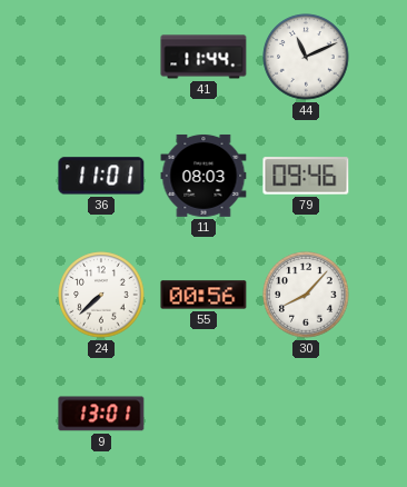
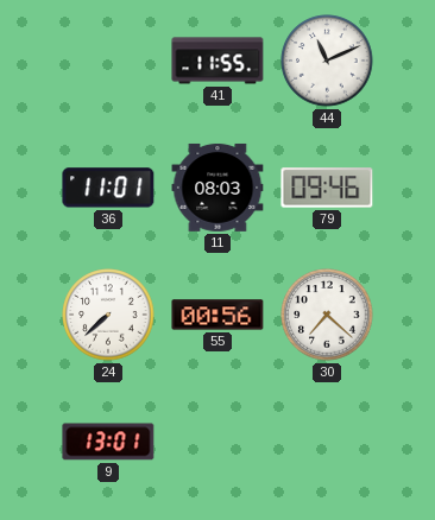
41: 11:44 -> 11:55 (218, 61)
30: 8:07 -> 7:22 (327, 315)
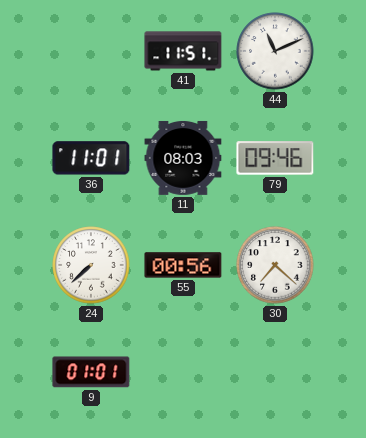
41: 11:55 -> 11:51 (183, 51)
9: 13:01 -> 01:01 (91, 372)
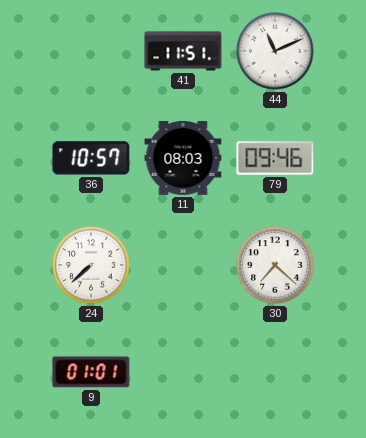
36: 11:01 -> 10:57 (91, 158)
55: 00:56 -> none (183, 265)
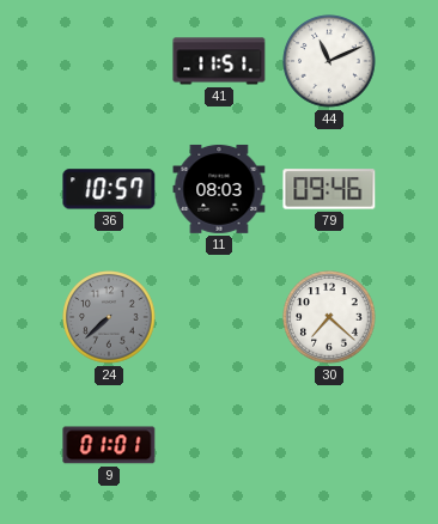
24 dial: white -> grey (109, 317)
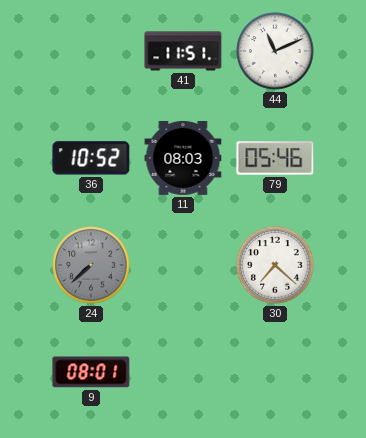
36: 10:57 -> 10:52 (91, 158)
79: 09:46 -> 05:46 (275, 158)
9: 01:01 -> 08:01 (91, 372)
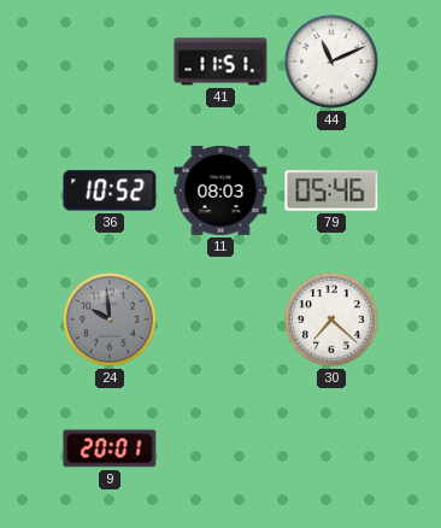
24: 7:38 -> 9:59 (110, 319)
9: 08:01 -> 20:01 (110, 448)
